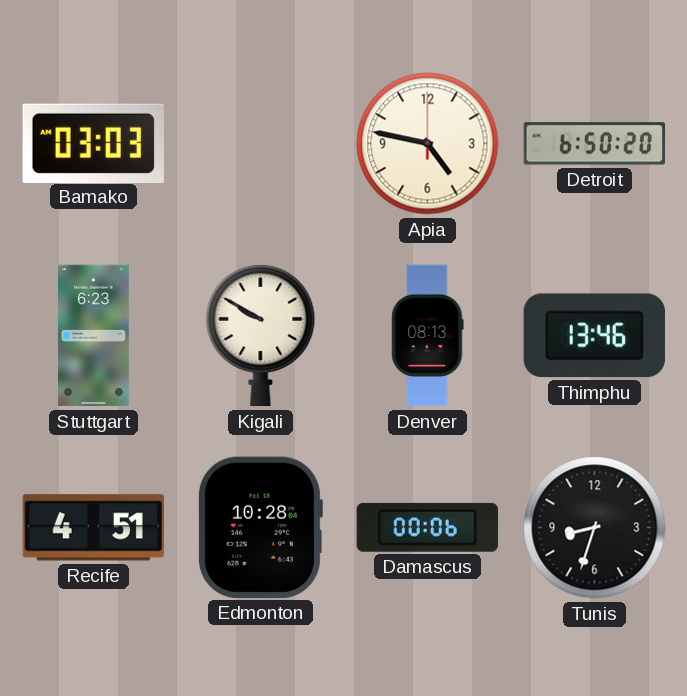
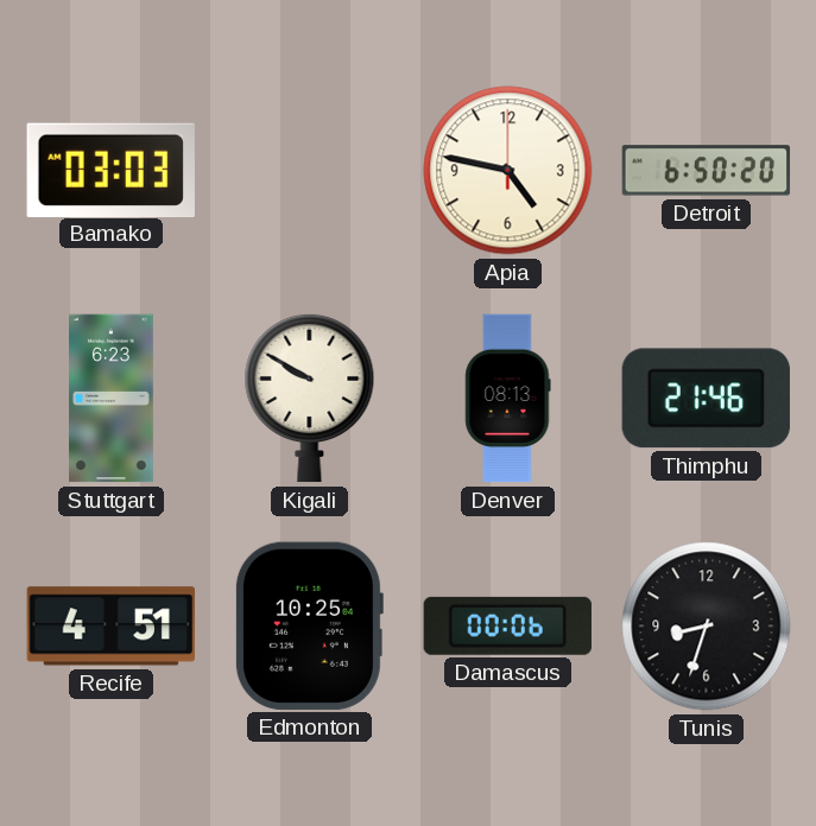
Thimphu: 13:46 -> 21:46 (706, 399)
Edmonton: 10:28 -> 10:25 (309, 625)
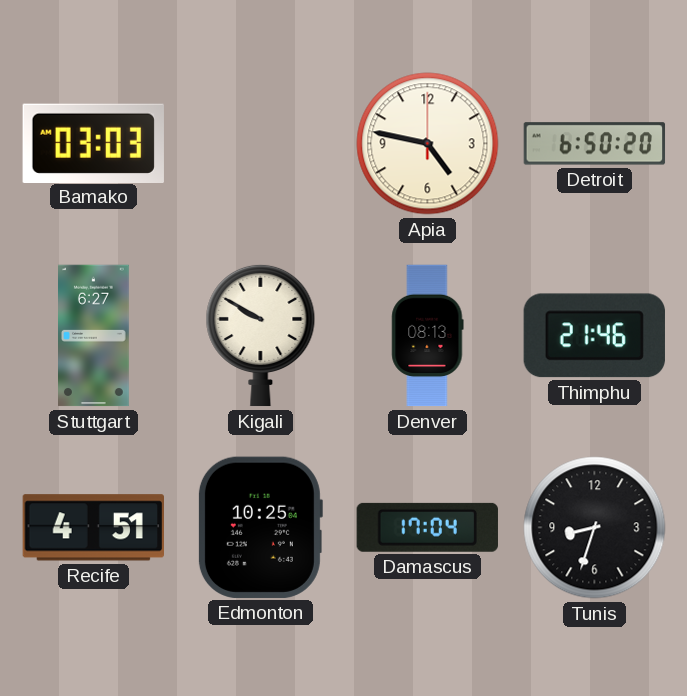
Stuttgart: 6:23 -> 6:27 (94, 336)
Damascus: 00:06 -> 17:04 (427, 527)
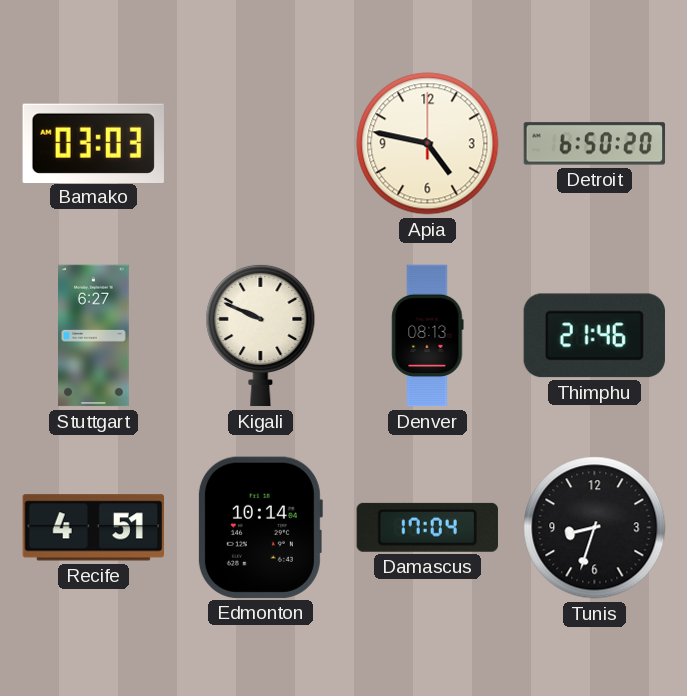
Kigali: 9:50 -> 9:49 (261, 335)
Edmonton: 10:25 -> 10:14 (260, 527)
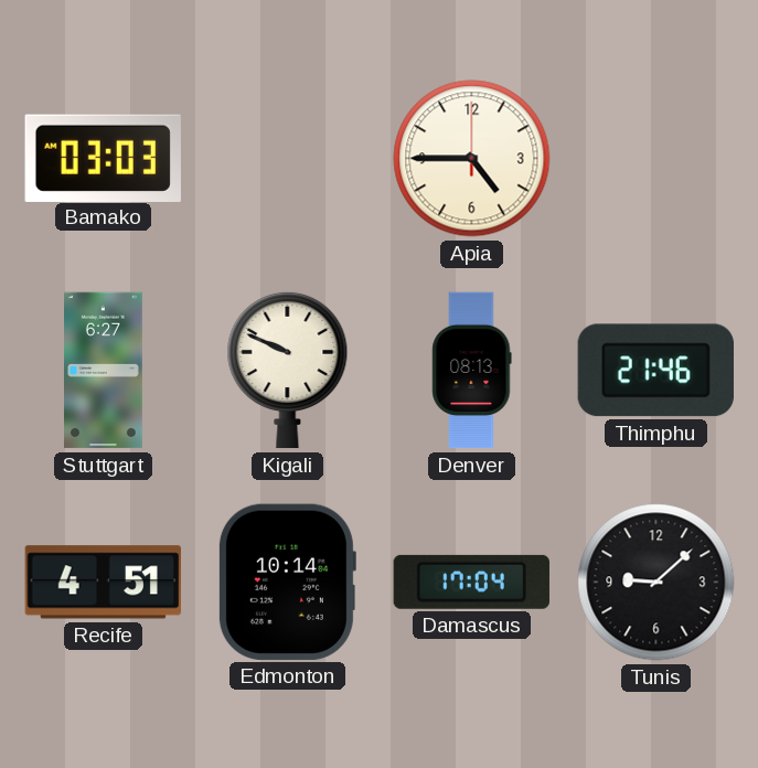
Apia: 4:47 -> 4:45 (472, 159)
Detroit: 6:50 -> none (595, 144)
Tunis: 8:33 -> 9:08 (656, 583)
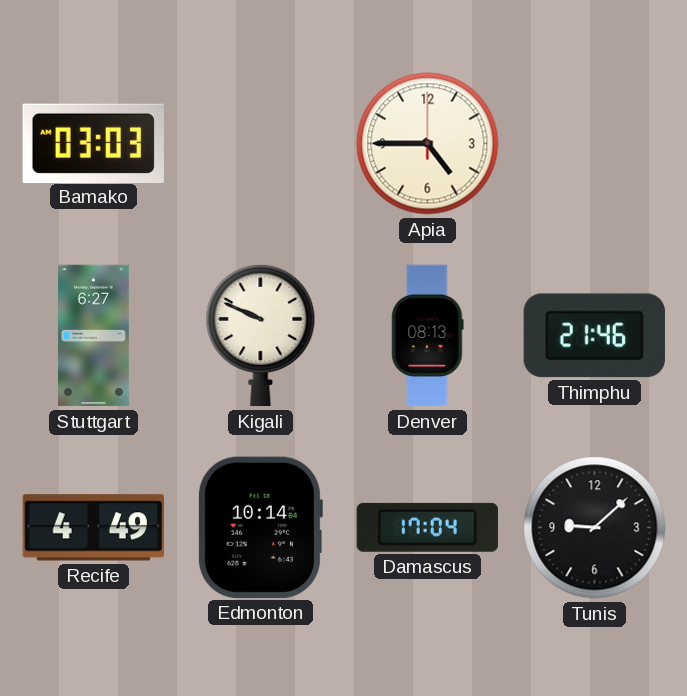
Recife: 4:51 -> 4:49 (93, 528)
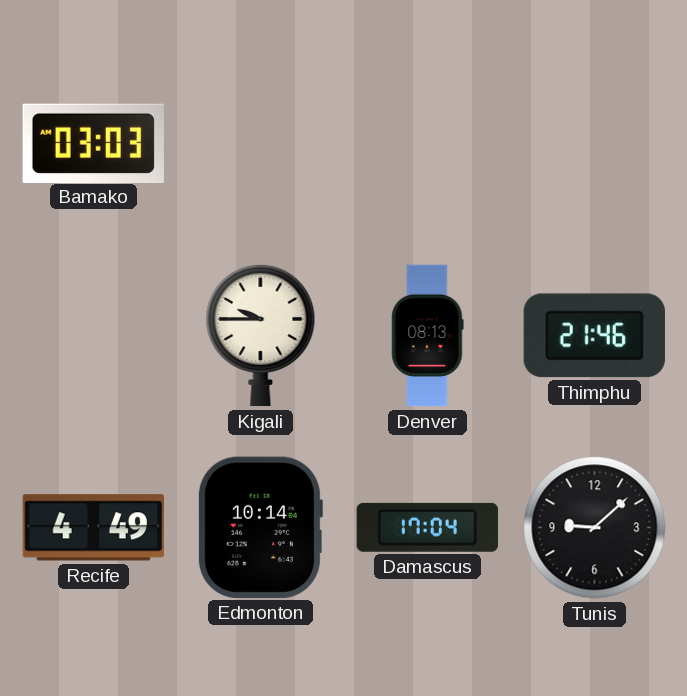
Apia: 4:45 -> none (428, 144)
Stuttgart: 6:27 -> none (94, 336)
Kigali: 9:49 -> 9:45 (261, 335)
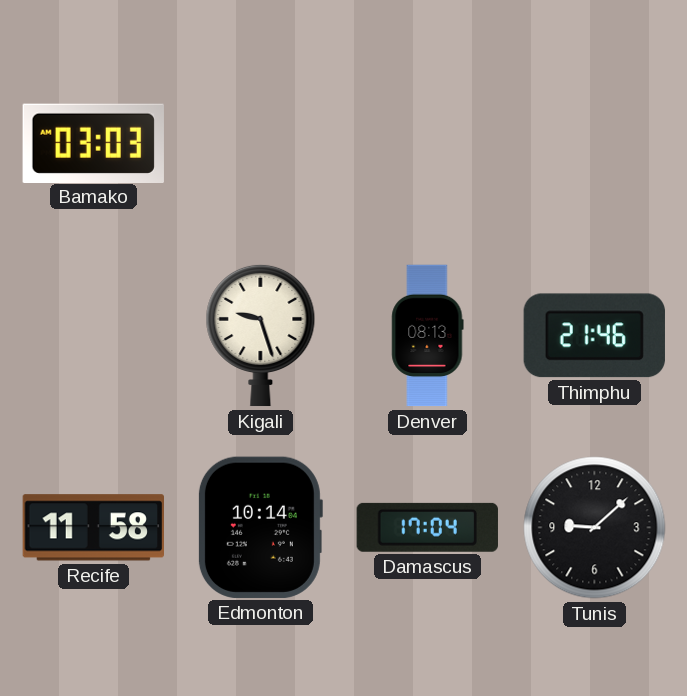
Kigali: 9:45 -> 9:27 (261, 335)
Recife: 4:49 -> 11:58 (93, 528)
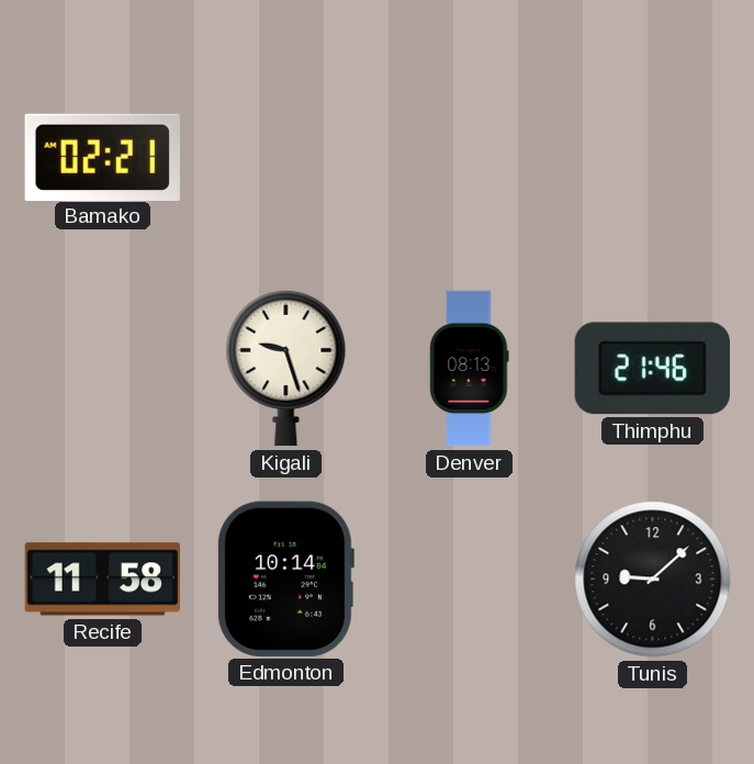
Bamako: 03:03 -> 02:21 (102, 157)
Damascus: 17:04 -> none (427, 527)
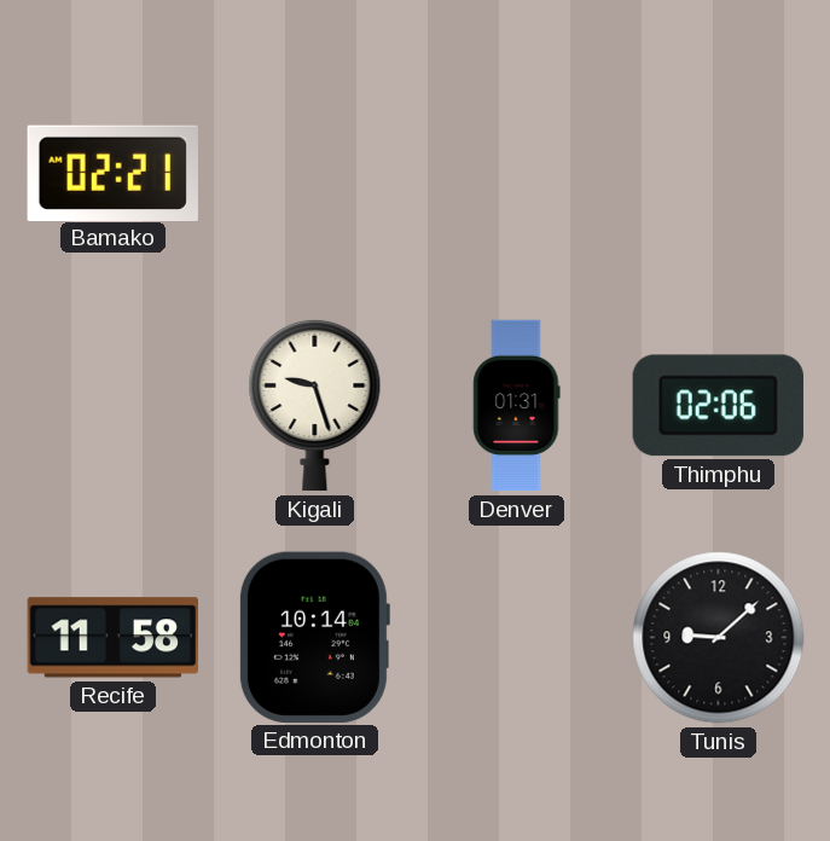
Denver: 08:13 -> 01:31 (517, 406)
Thimphu: 21:46 -> 02:06 (718, 406)
